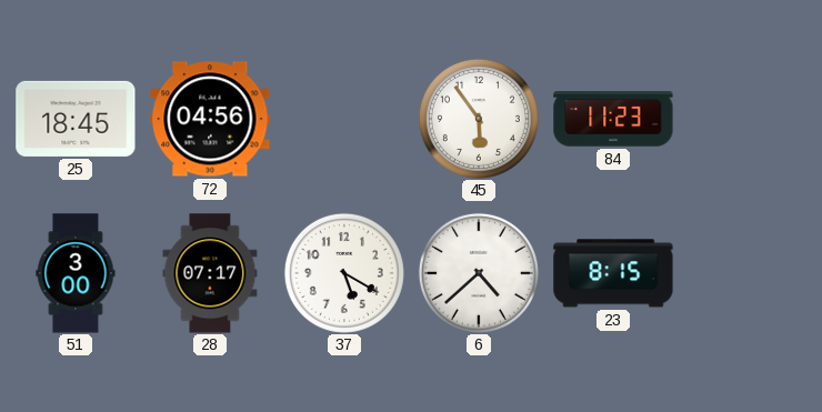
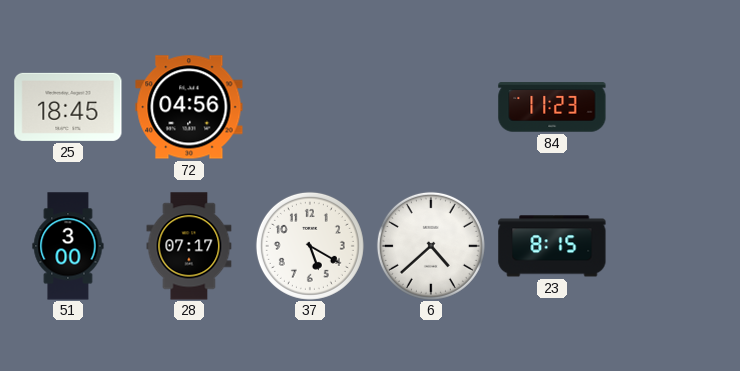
45: 5:54 -> none (479, 119)
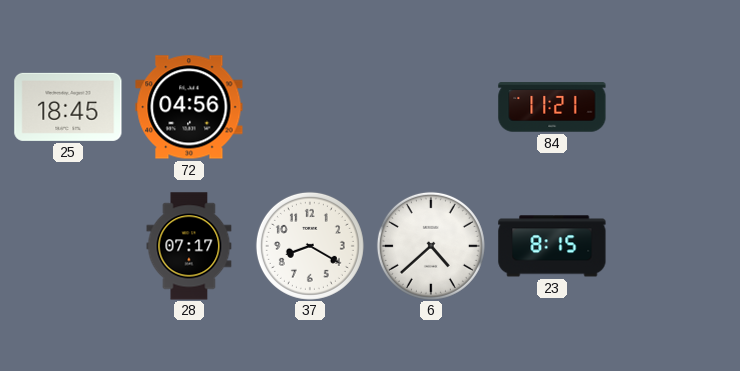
84: 11:23 -> 11:21 (552, 107)
51: 3:00 -> none (68, 246)
37: 5:20 -> 8:20 (310, 246)
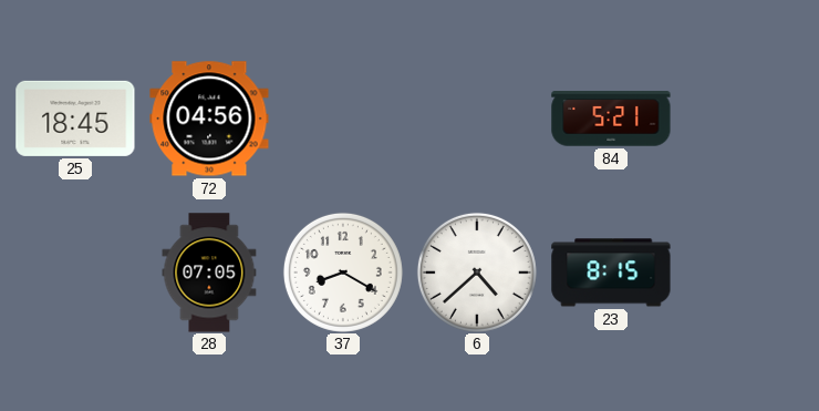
84: 11:21 -> 5:21 (611, 119)
28: 07:17 -> 07:05 (209, 273)
